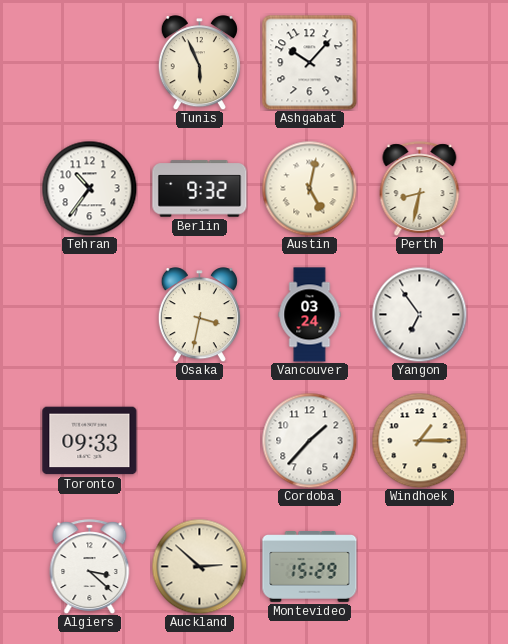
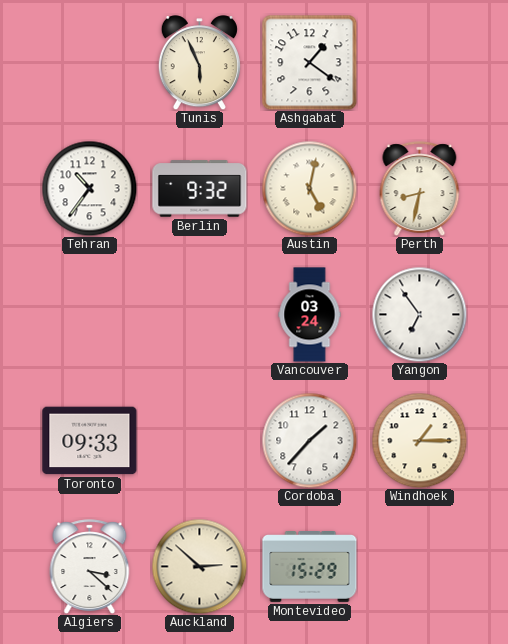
Ashgabat: 10:07 -> 1:21 (309, 62)
Osaka: 3:32 -> none (199, 315)
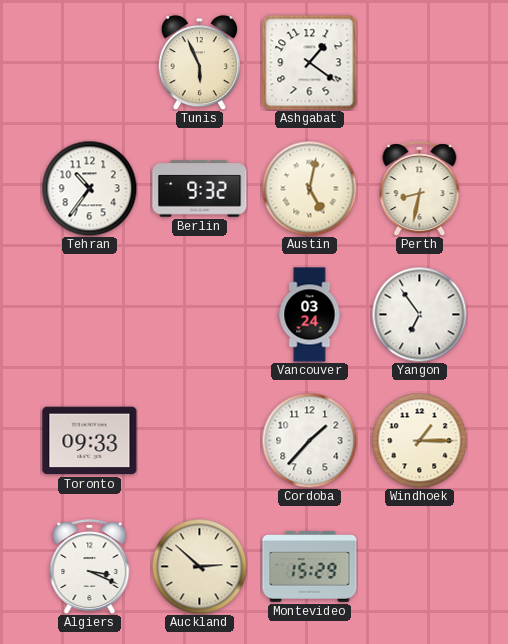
Algiers: 3:22 -> 3:19 (90, 566)
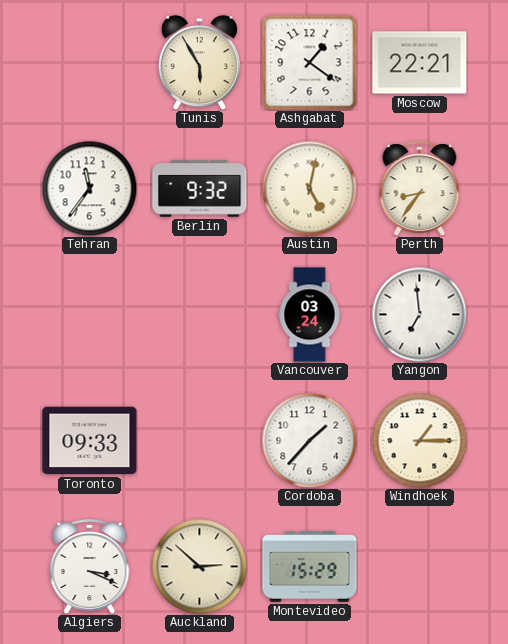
Tunis: 5:56 -> 5:55 (199, 63)
Moscow: none -> 22:21 (420, 63)
Tehran: 10:36 -> 11:36 (89, 188)
Perth: 8:32 -> 8:36 (420, 188)
Yangon: 6:54 -> 6:59 (419, 314)
